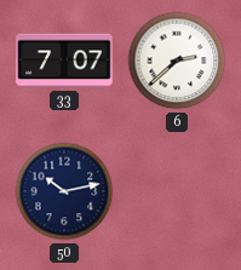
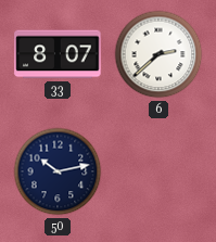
33: 7:07 -> 8:07 (58, 54)
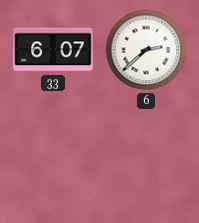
33: 8:07 -> 6:07 (53, 50)
50: 10:13 -> none (58, 171)
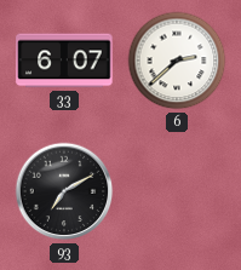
93: none -> 7:10 (64, 191)
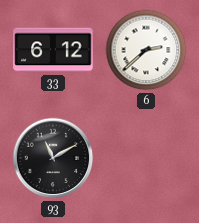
33: 6:07 -> 6:12 (53, 50)
93: 7:10 -> 11:10 (53, 158)
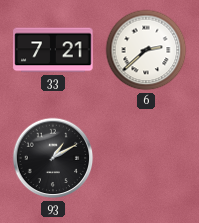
33: 6:12 -> 7:21 (53, 50)
93: 11:10 -> 1:10 (53, 158)
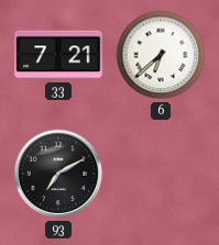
6: 2:38 -> 6:38 (161, 55)
93: 1:10 -> 7:10 (58, 174)
